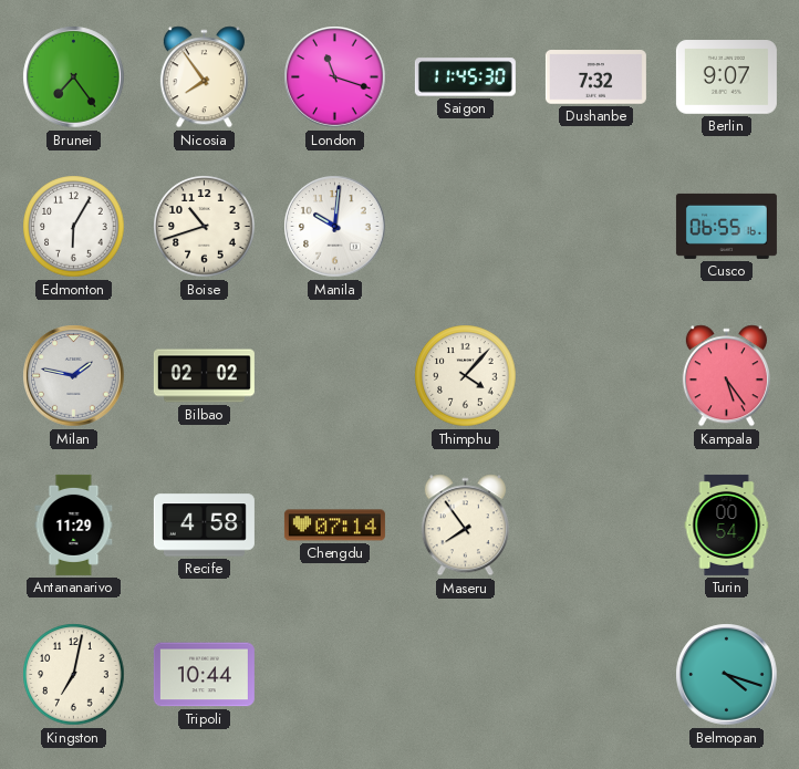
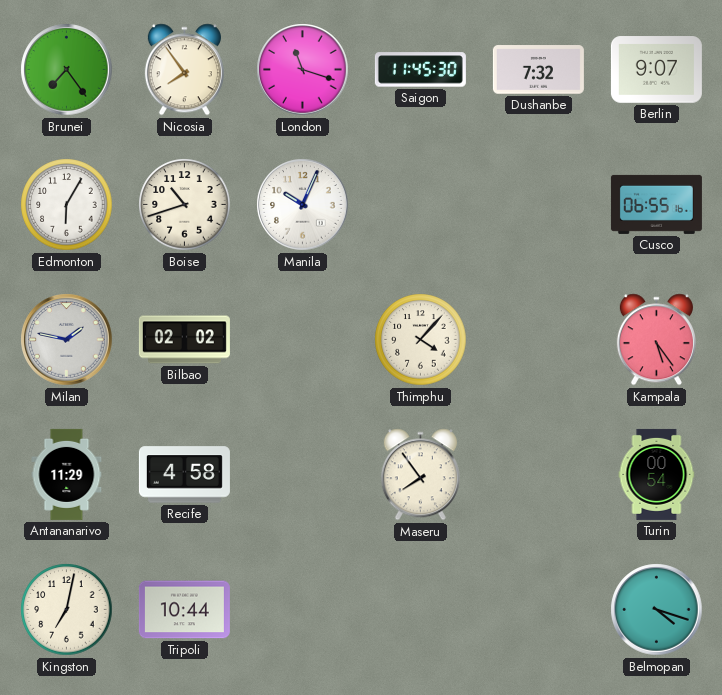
Manila: 10:01 -> 10:04 (303, 205)
Chengdu: 07:14 -> none (334, 526)
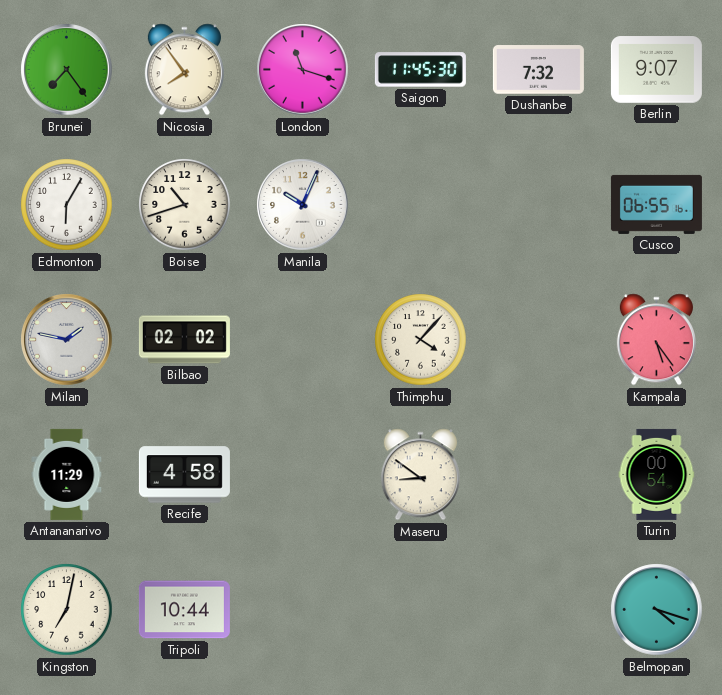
Maseru: 7:54 -> 8:51 (420, 475)
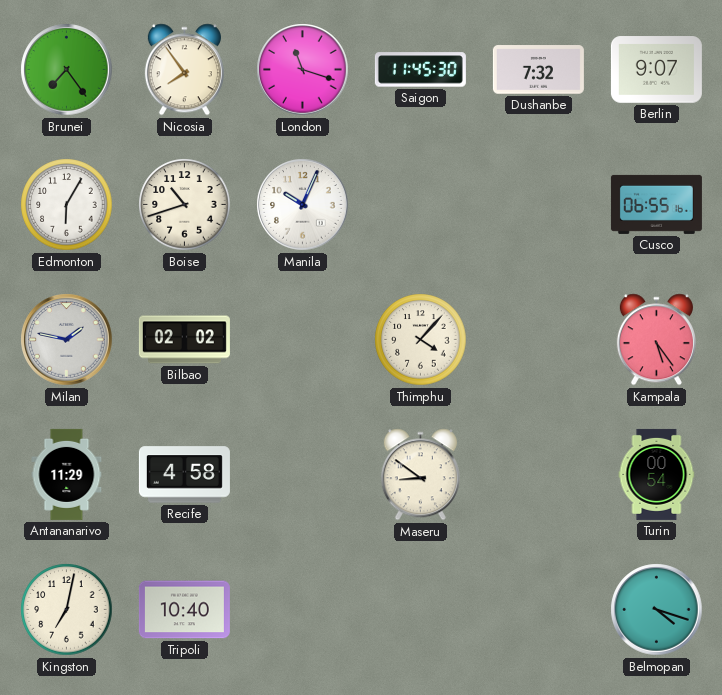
Tripoli: 10:44 -> 10:40 (184, 610)
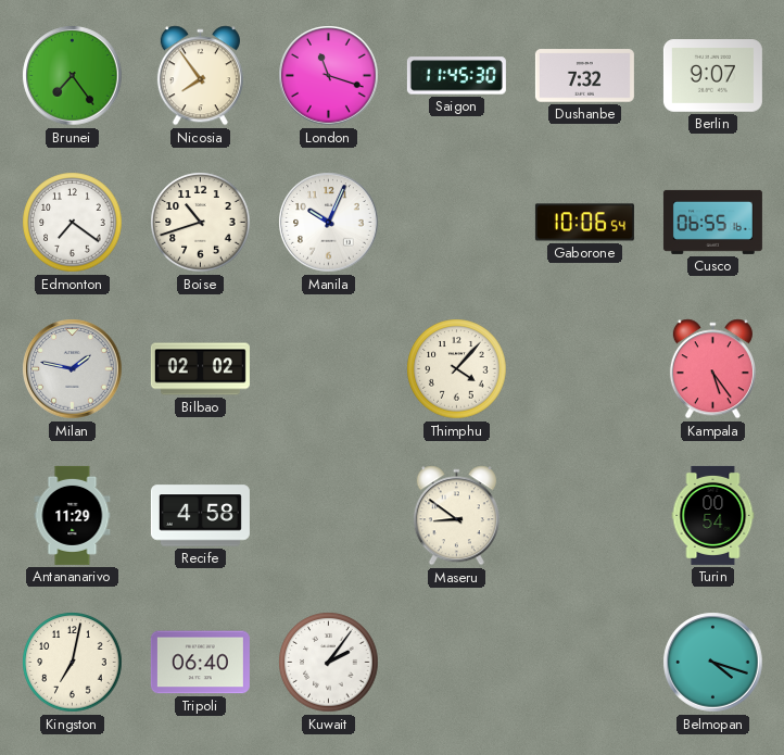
Edmonton: 6:05 -> 7:21 (73, 223)
Gaborone: none -> 10:06 (584, 223)
Tripoli: 10:40 -> 06:40 (200, 663)
Kuwait: none -> 2:06 (329, 663)
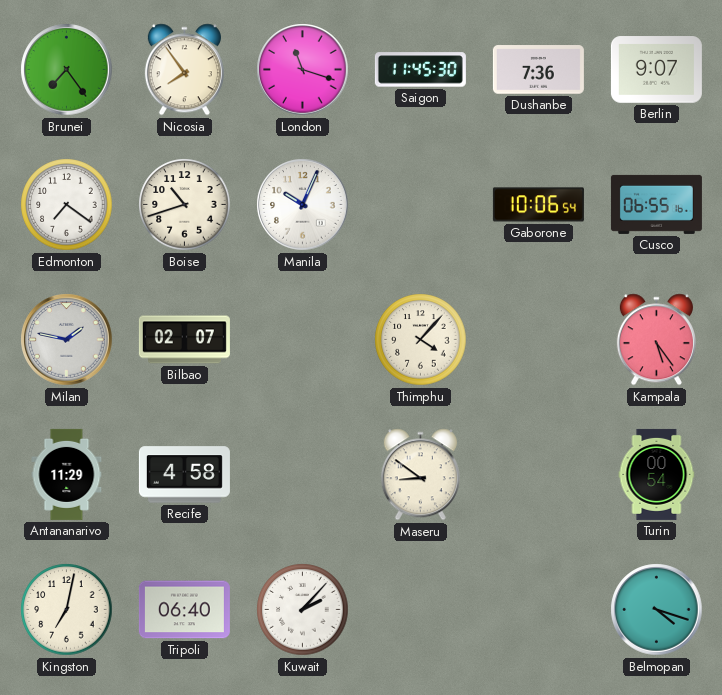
Dushanbe: 7:32 -> 7:36 (538, 70)
Bilbao: 02:02 -> 02:07 (184, 340)
Kuwait: 2:06 -> 2:07 (303, 610)
